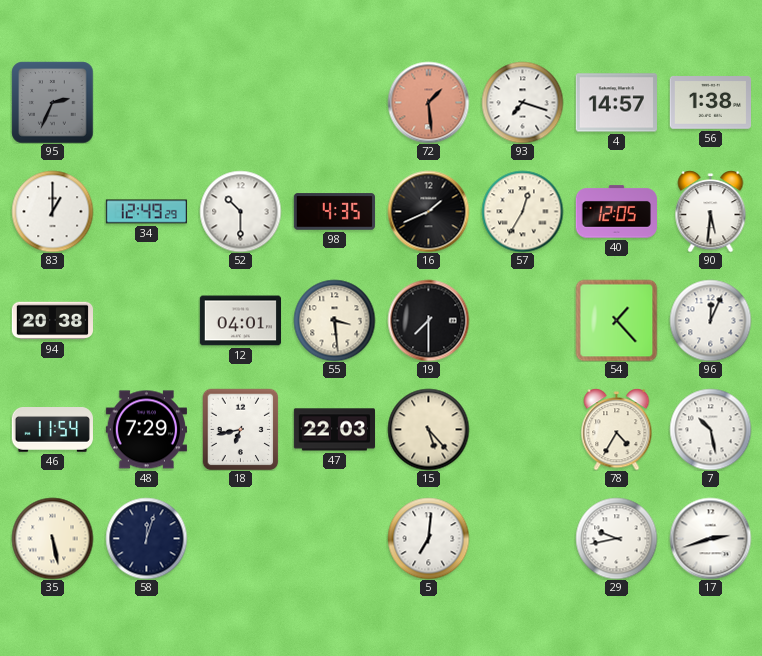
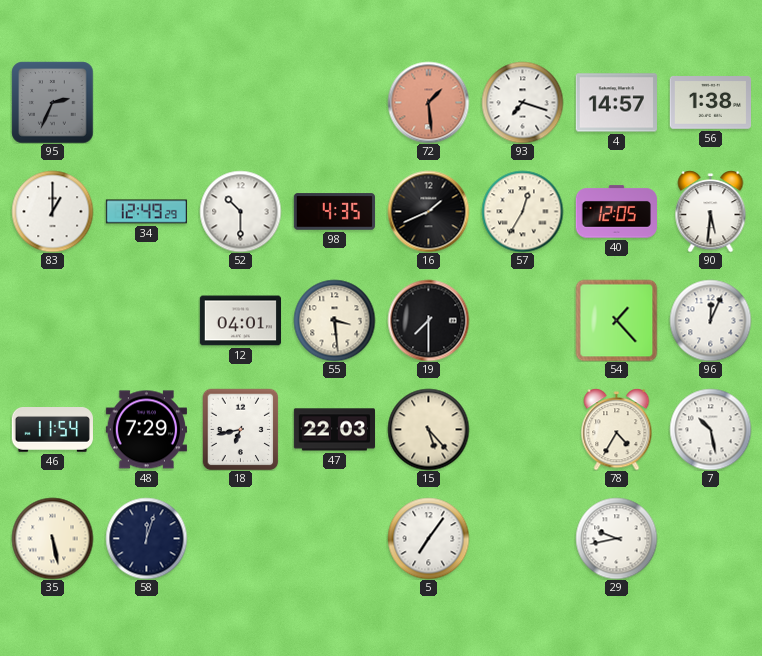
94: 20:38 -> none (52, 321)
5: 7:01 -> 7:06 (428, 538)
17: 2:42 -> none (710, 538)
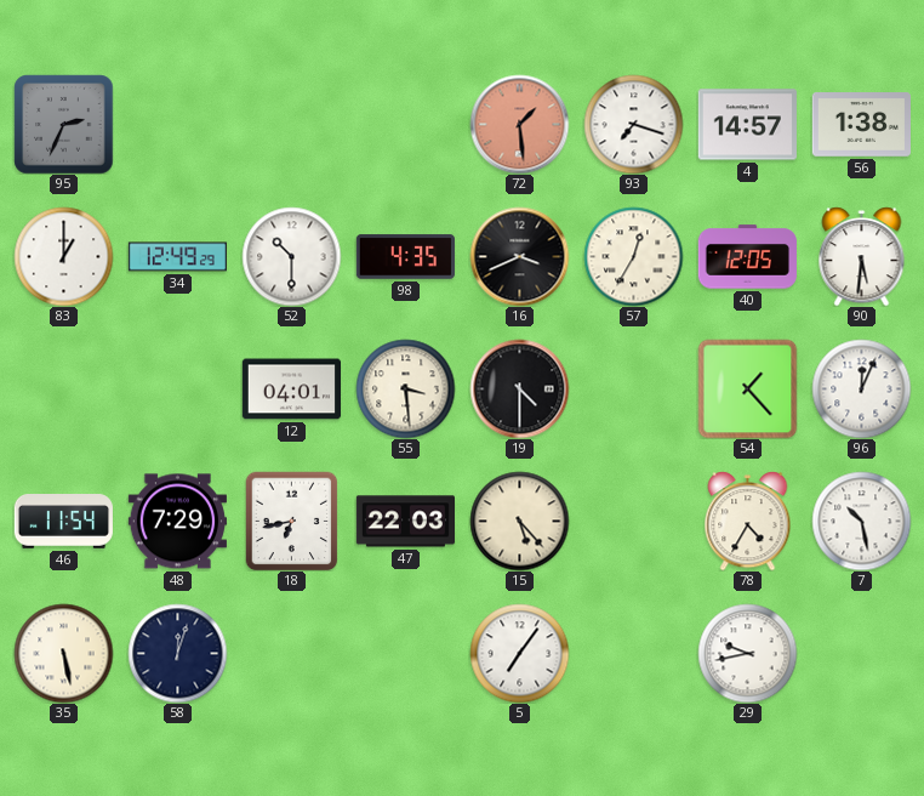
16: 1:41 -> 3:41 (519, 256)
19: 7:30 -> 4:30 (519, 388)
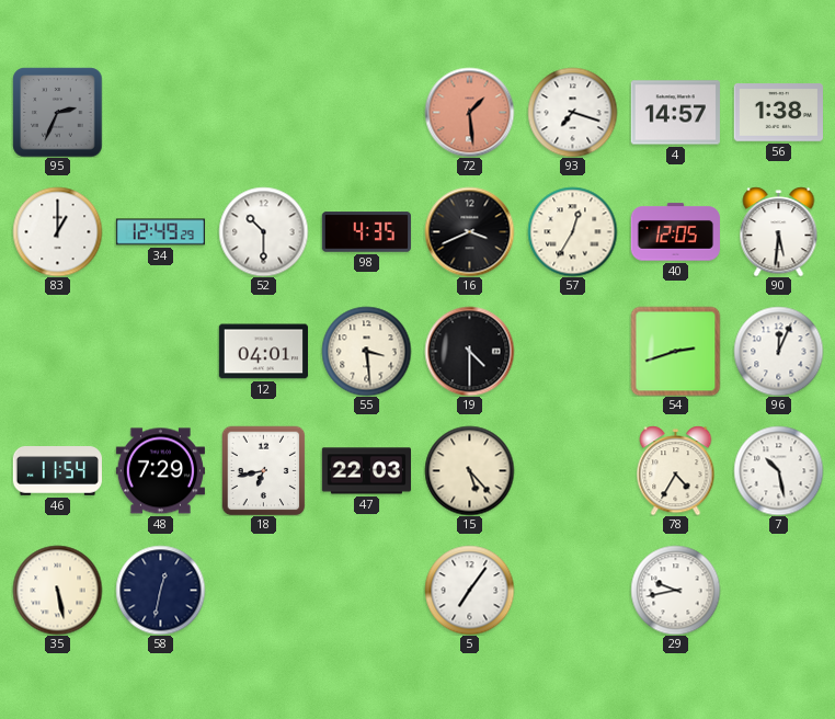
54: 1:23 -> 2:42 (675, 351)
58: 12:03 -> 12:32 (160, 590)
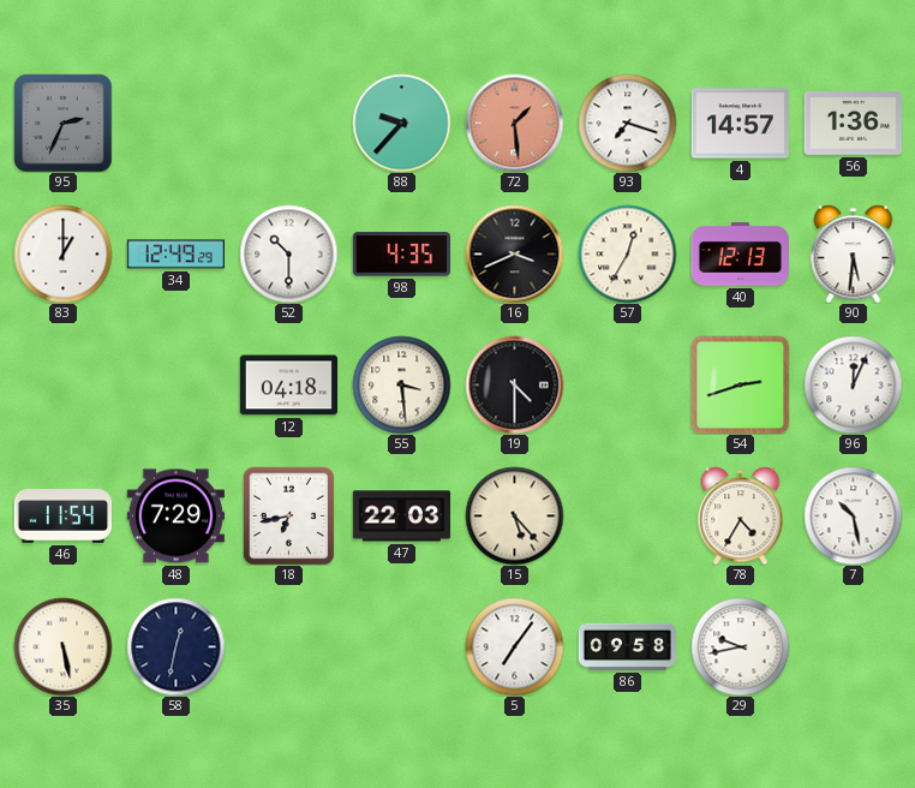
88: none -> 9:37 (401, 123)
56: 1:38 -> 1:36 (853, 124)
40: 12:05 -> 12:13 (740, 255)
12: 04:01 -> 04:18 (288, 386)
86: none -> 09:58 (627, 646)
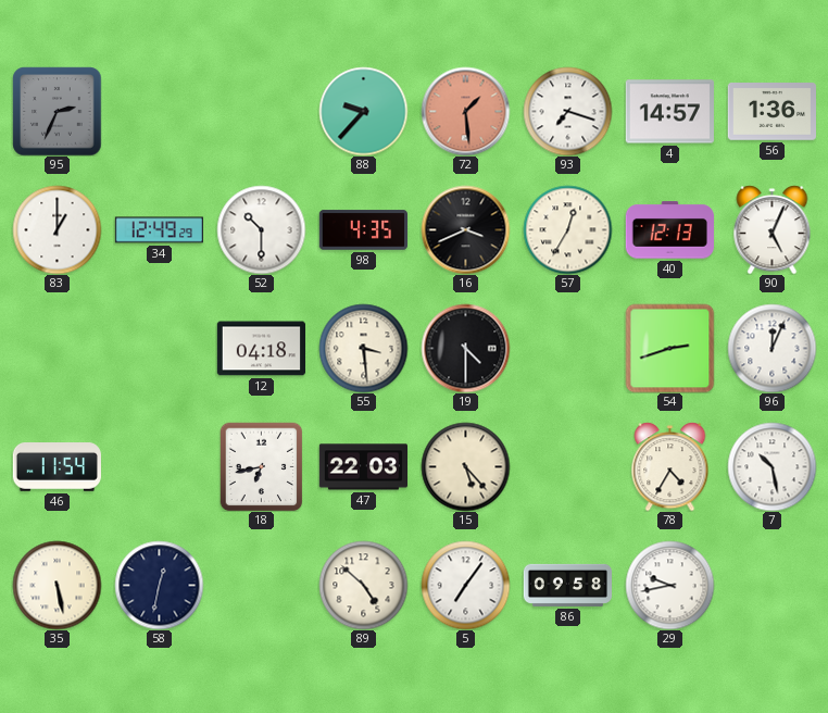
90: 5:31 -> 5:04 (773, 229)
48: 7:29 -> none (175, 517)
89: none -> 4:52 (363, 585)
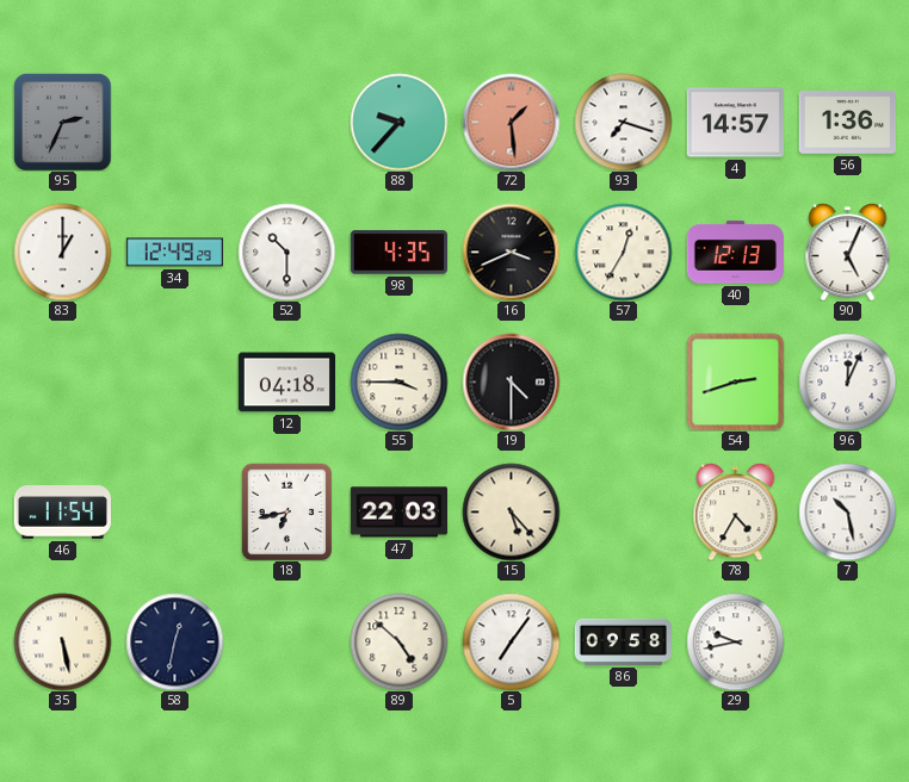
55: 3:29 -> 3:45 (398, 381)
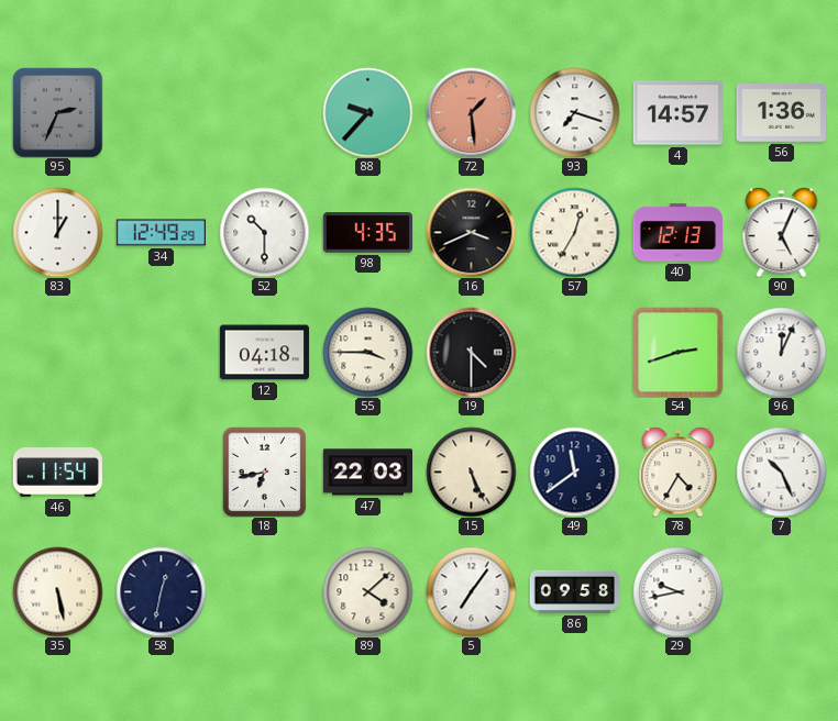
15: 5:23 -> 5:26 (471, 472)
49: none -> 11:39 (574, 472)
7: 10:28 -> 10:26 (781, 472)
89: 4:52 -> 4:08 (367, 591)
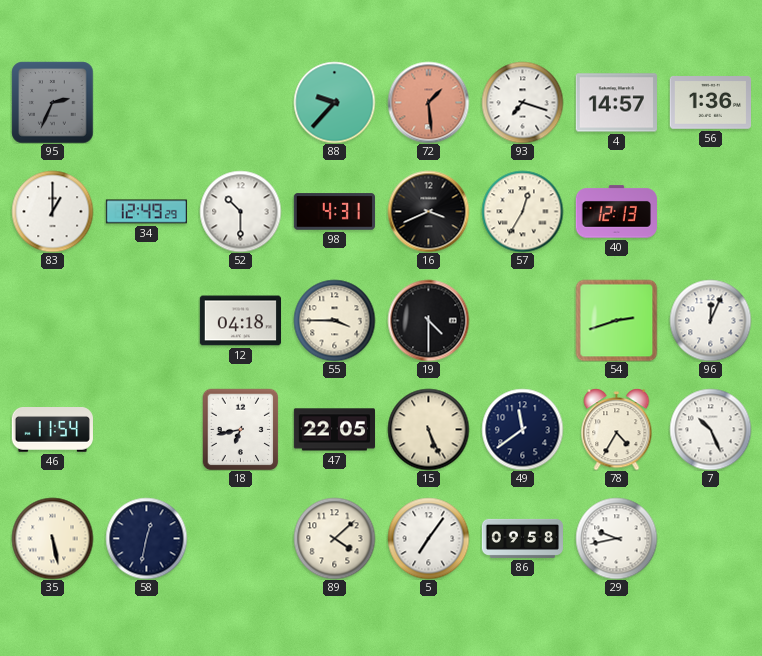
98: 4:35 -> 4:31 (334, 212)
90: 5:04 -> none (782, 232)
47: 22:03 -> 22:05 (334, 430)
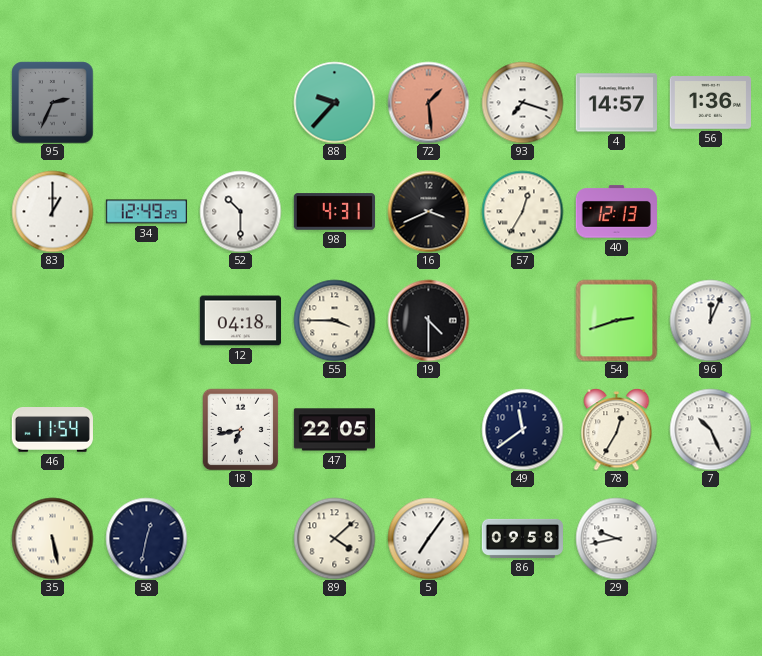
15: 5:26 -> none (428, 429)
78: 4:35 -> 12:35 (617, 429)
